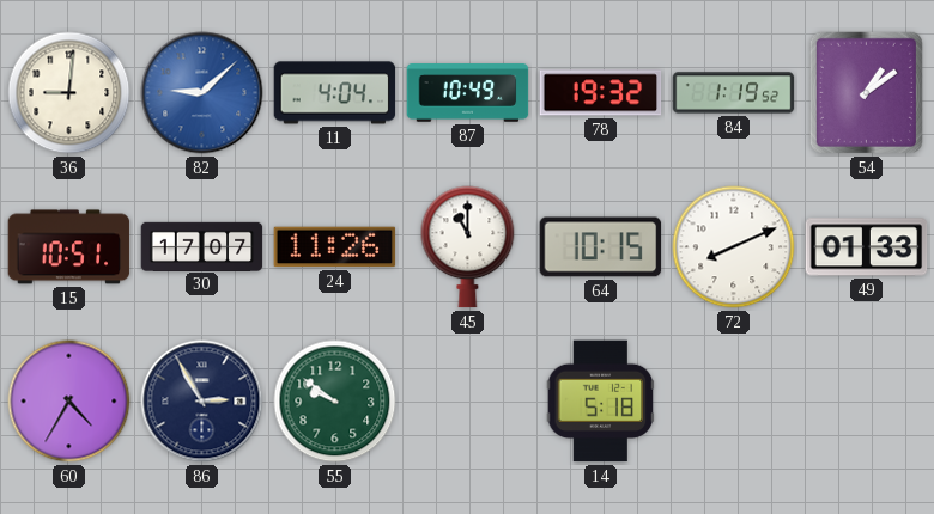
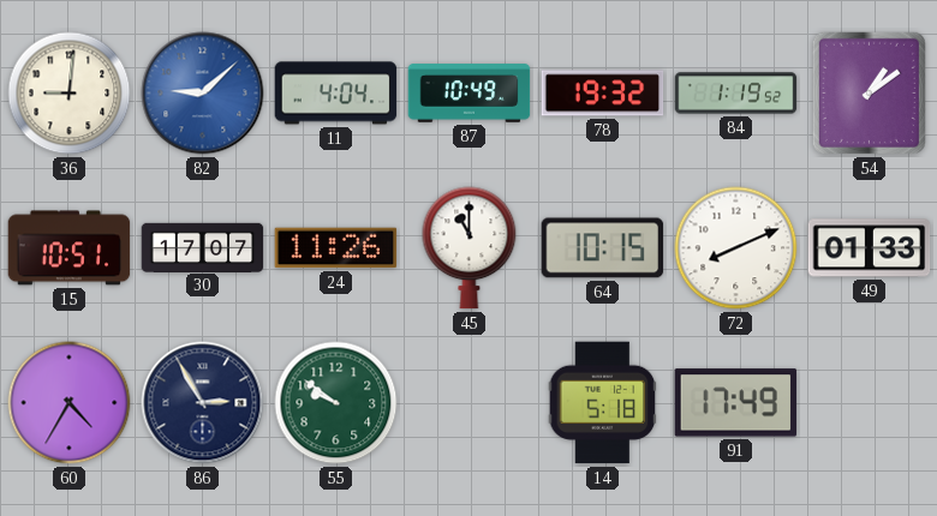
91: none -> 17:49 (736, 403)
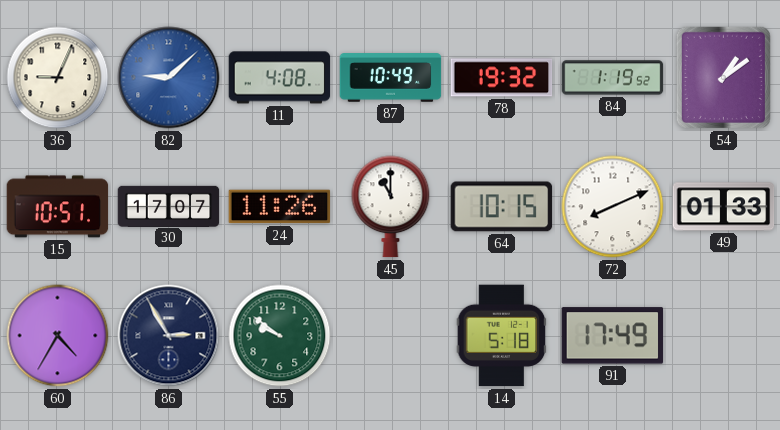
36: 9:01 -> 9:04 (58, 78)
11: 4:04 -> 4:08 (280, 78)
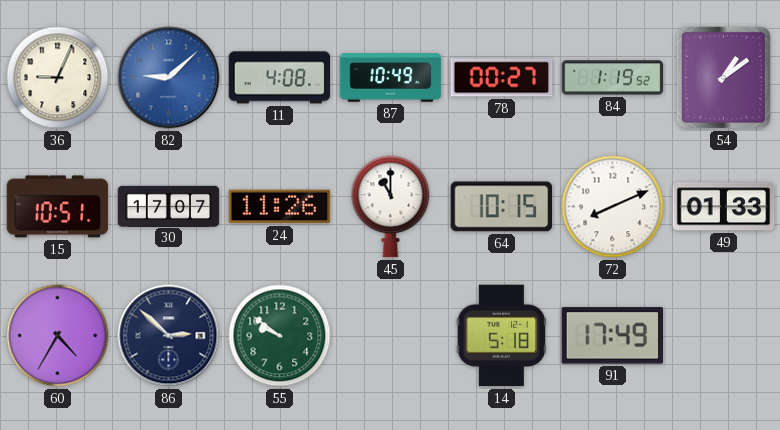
78: 19:32 -> 00:27 (502, 78)
86: 2:55 -> 2:52 (169, 336)
